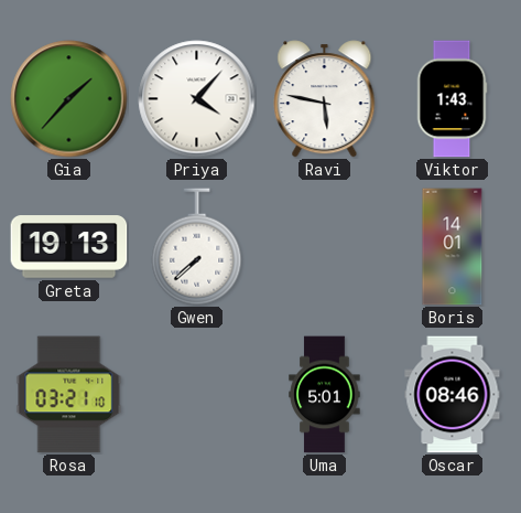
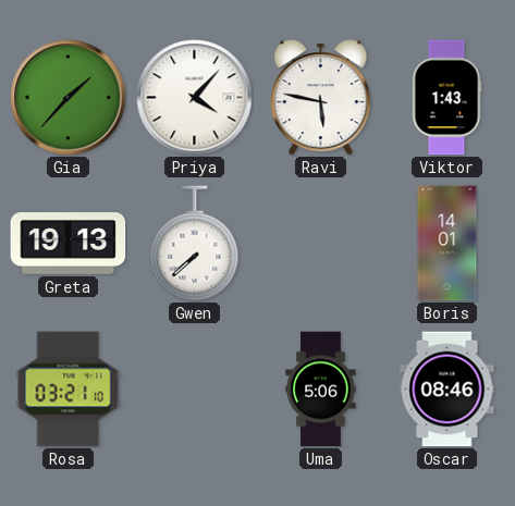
Uma: 5:01 -> 5:06 (321, 390)
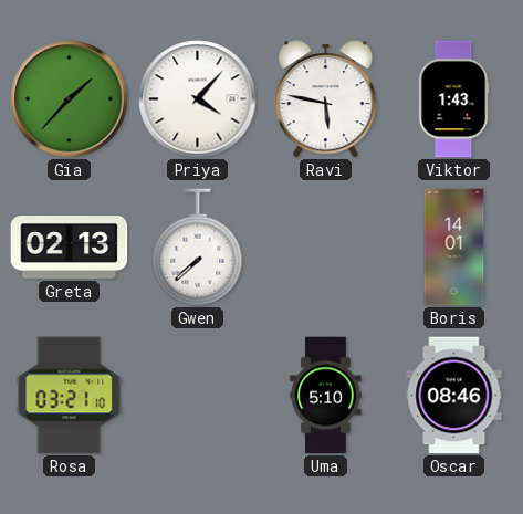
Greta: 19:13 -> 02:13 (70, 248)
Uma: 5:06 -> 5:10 (326, 396)
